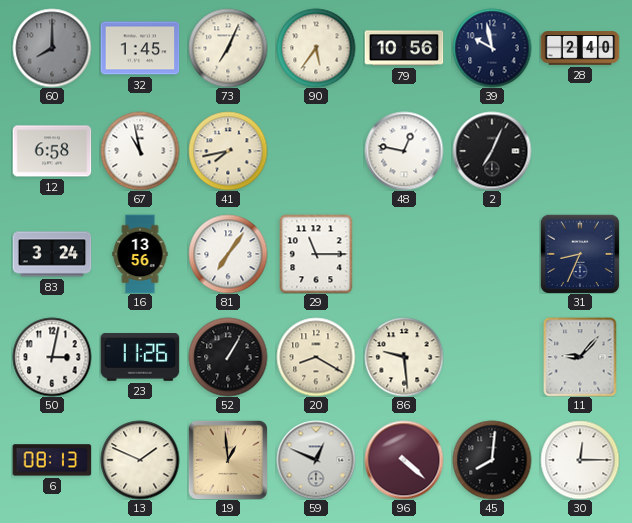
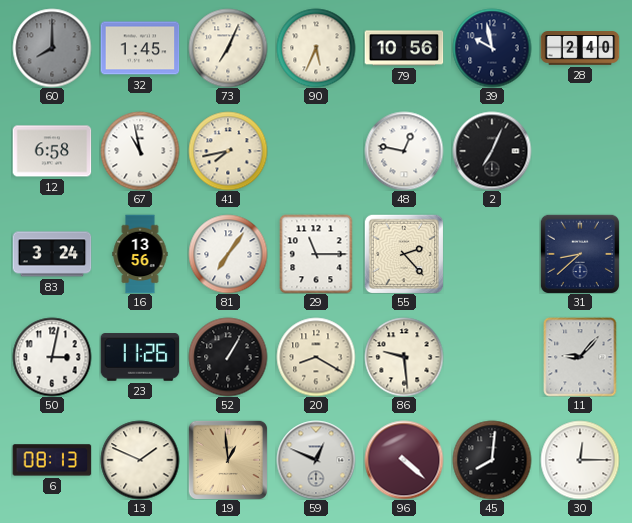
90: 5:36 -> 5:34 (316, 48)
55: none -> 2:23 (404, 254)
31: 8:34 -> 8:38 (580, 254)
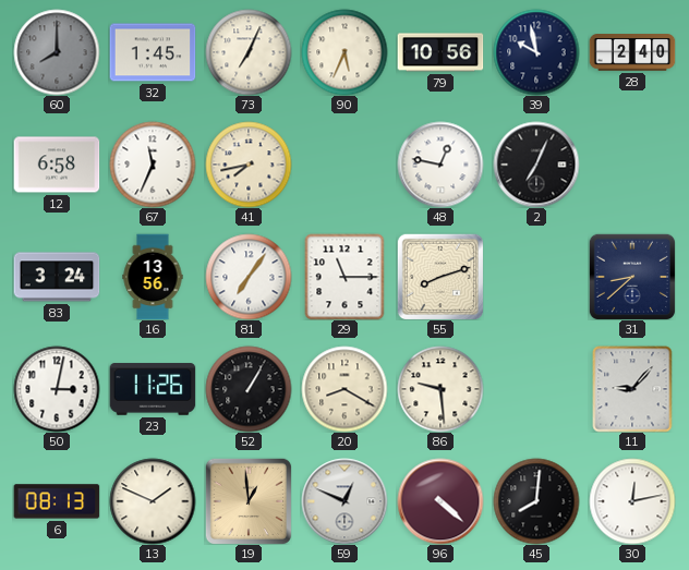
67: 10:58 -> 11:34 (153, 165)
55: 2:23 -> 8:12 (440, 277)
30: 12:15 -> 12:13 (632, 501)
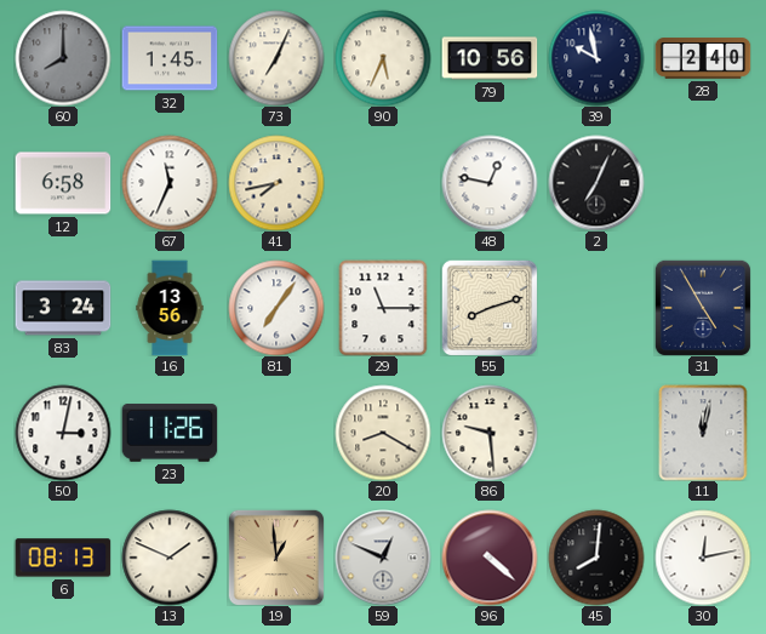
31: 8:38 -> 4:55 (703, 308)
52: 1:05 -> none (249, 389)
11: 9:07 -> 12:02 (703, 433)
